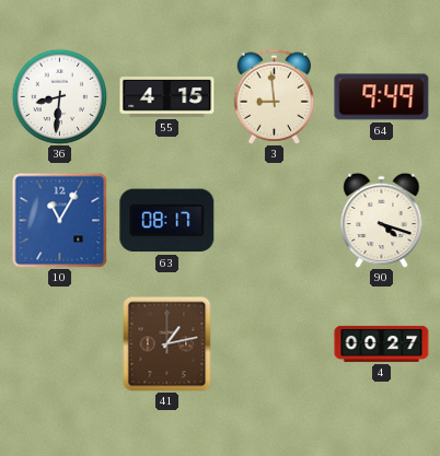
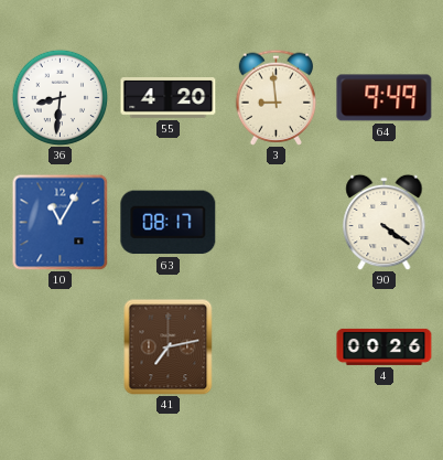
55: 4:15 -> 4:20 (169, 98)
90: 4:18 -> 4:21 (385, 222)
41: 1:13 -> 7:13 (169, 346)
4: 00:27 -> 00:26 (385, 346)
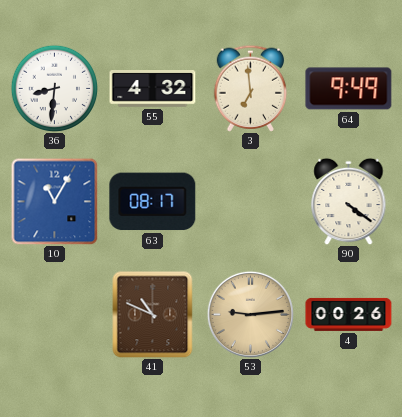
55: 4:20 -> 4:32 (153, 89)
3: 8:59 -> 6:59 (251, 88)
41: 7:13 -> 10:49 (153, 314)
53: none -> 9:14 (250, 314)
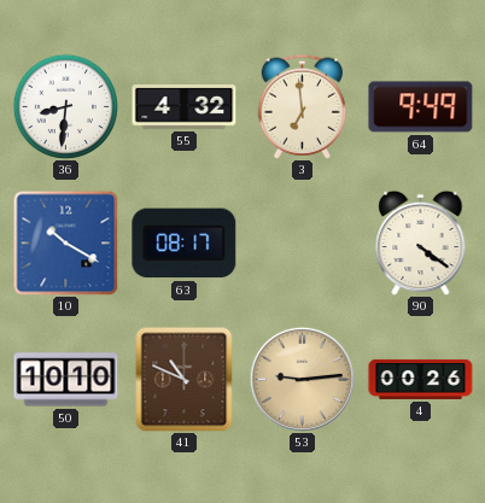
10: 11:05 -> 10:20 (65, 242)
50: none -> 10:10 (66, 380)
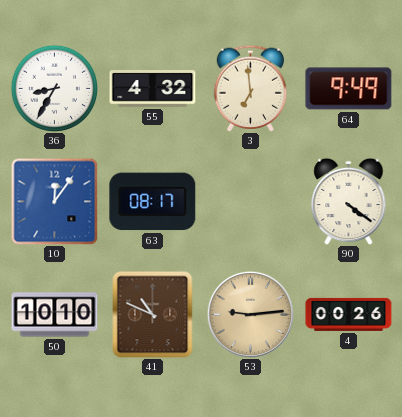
36: 8:31 -> 8:35 (54, 88)
10: 10:20 -> 12:06 (54, 201)
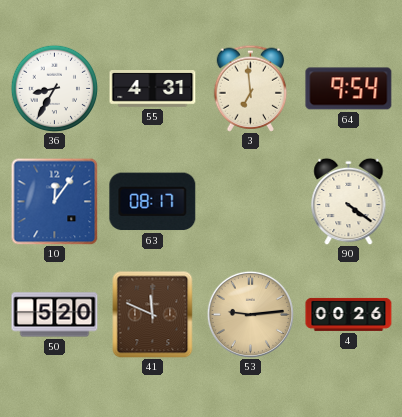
55: 4:32 -> 4:31 (153, 89)
64: 9:49 -> 9:54 (349, 89)
50: 10:10 -> 5:20 (55, 315)
41: 10:49 -> 11:49 (153, 314)
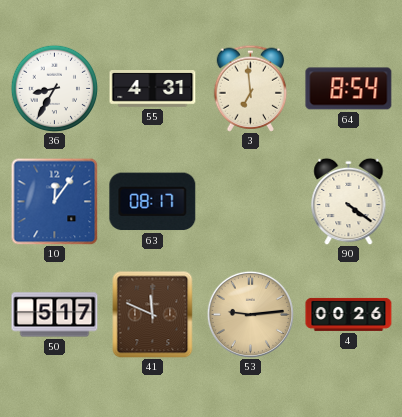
64: 9:54 -> 8:54 (349, 89)
50: 5:20 -> 5:17 (55, 315)
